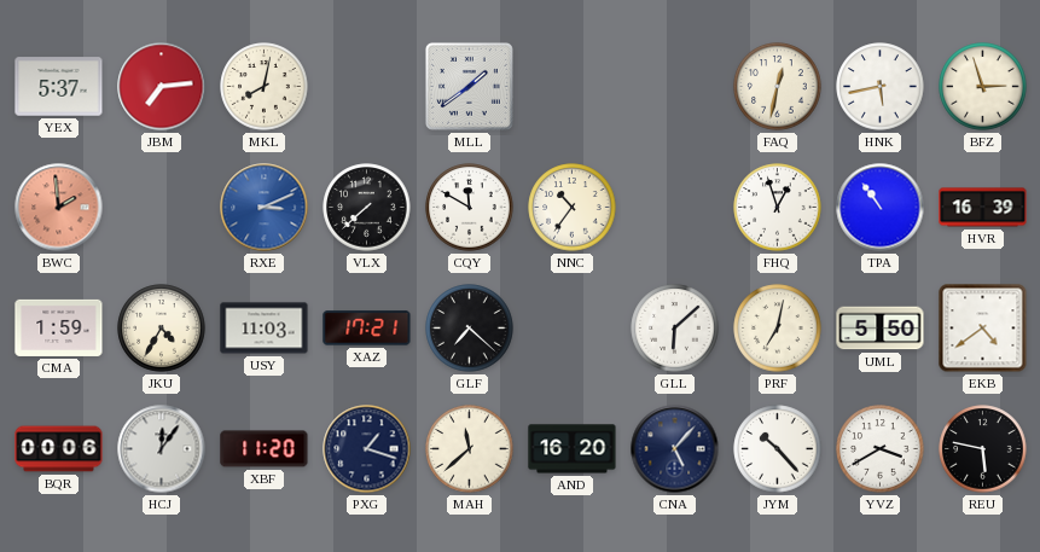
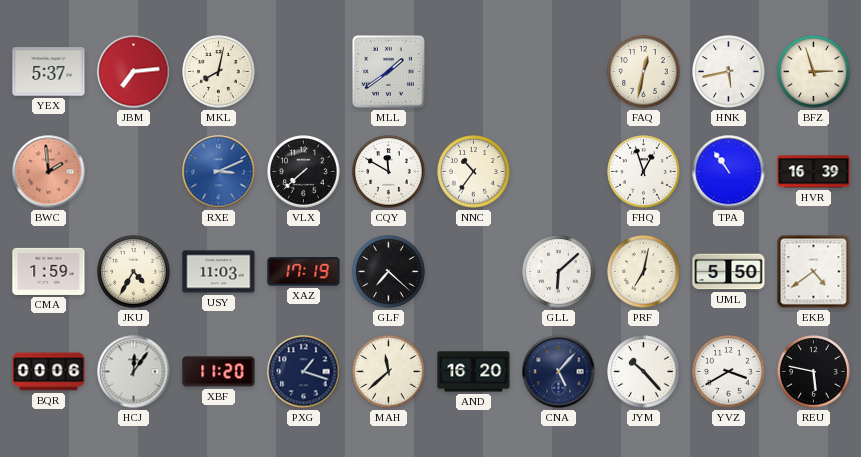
XAZ: 17:21 -> 17:19 (304, 272)
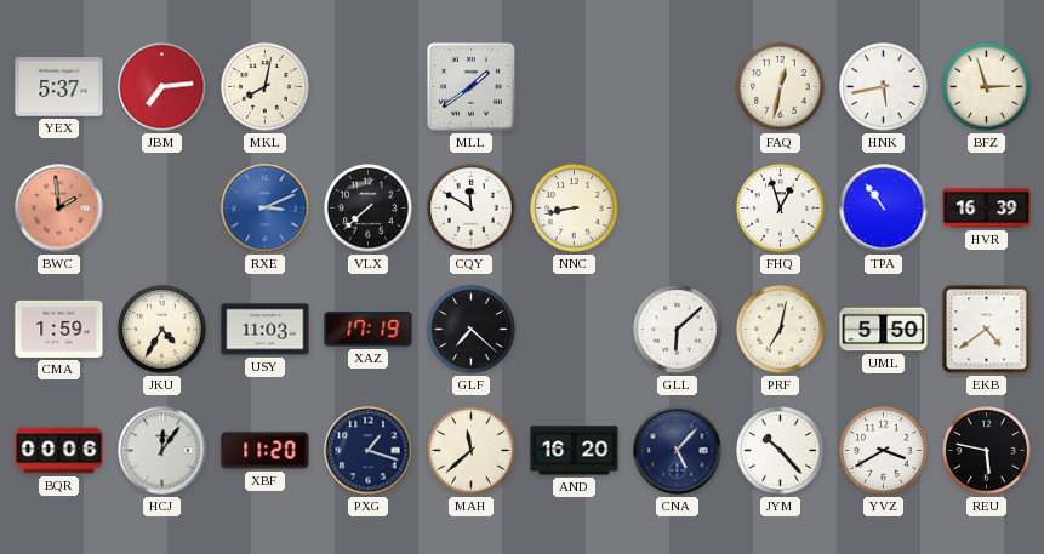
NNC: 10:36 -> 8:43 (575, 209)
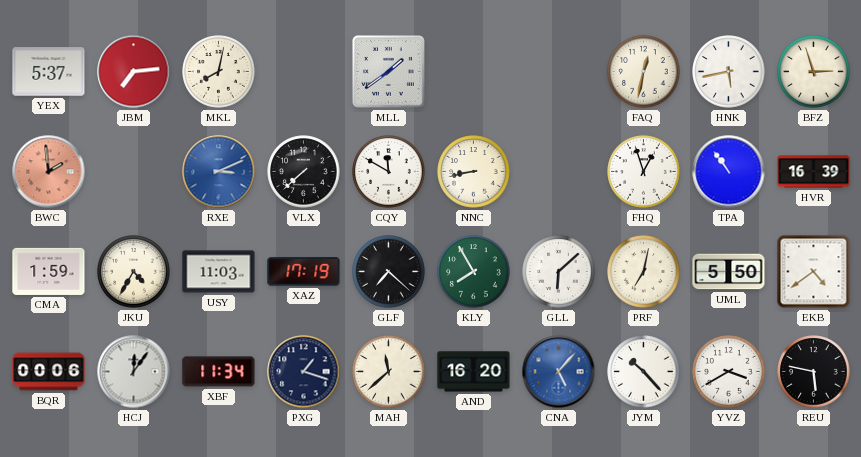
KLY: none -> 7:55 (474, 272)
XBF: 11:20 -> 11:34 (219, 372)
CNA dial: navy -> blue (559, 372)
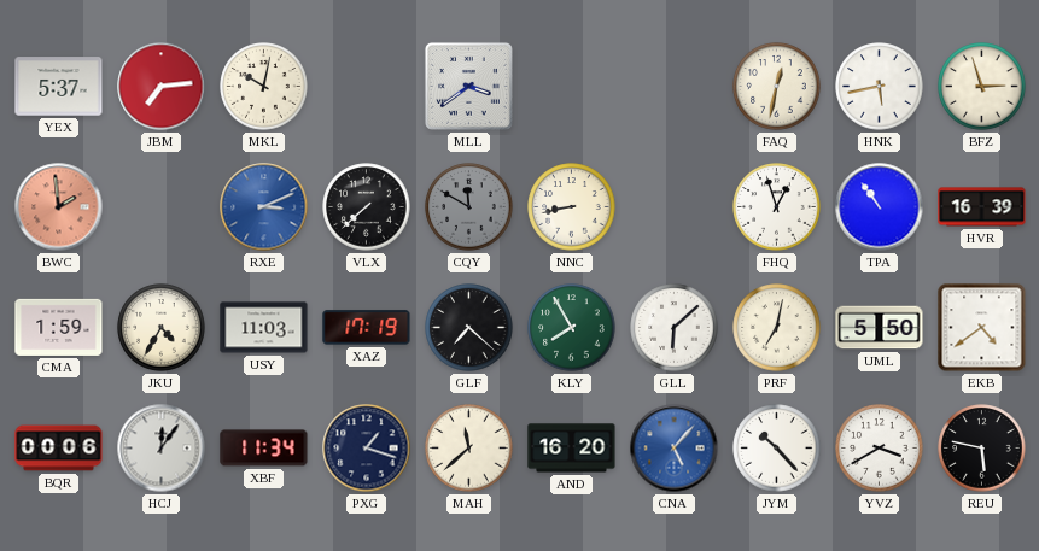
MKL: 8:02 -> 10:02 (264, 87)
MLL: 1:39 -> 3:39 (468, 86)
CQY dial: white -> grey (469, 207)
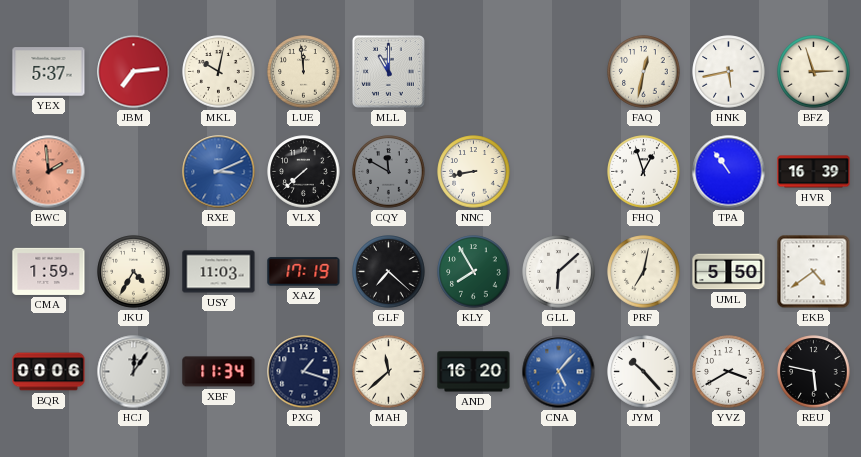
LUE: none -> 11:59 (304, 72)
MLL: 3:39 -> 11:00 (388, 71)
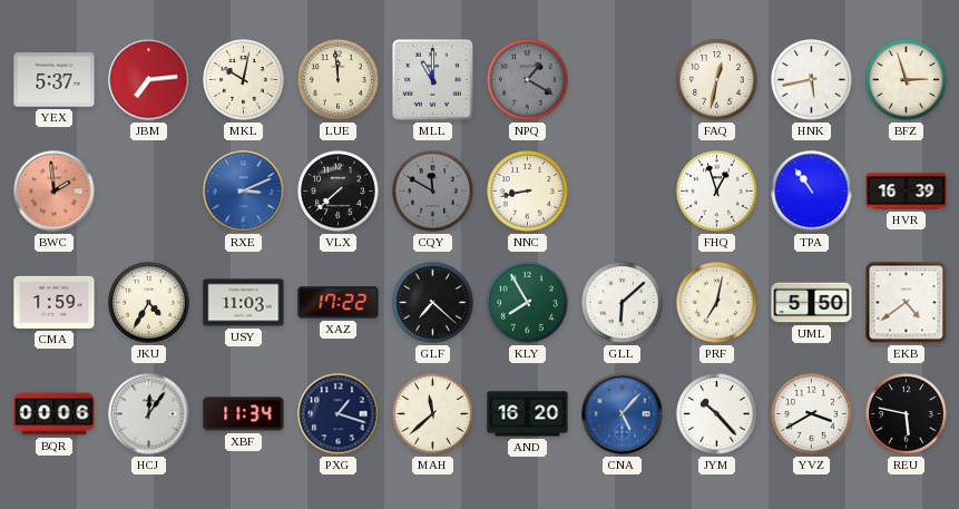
NPQ: none -> 1:20 (528, 80)
XAZ: 17:19 -> 17:22 (339, 303)
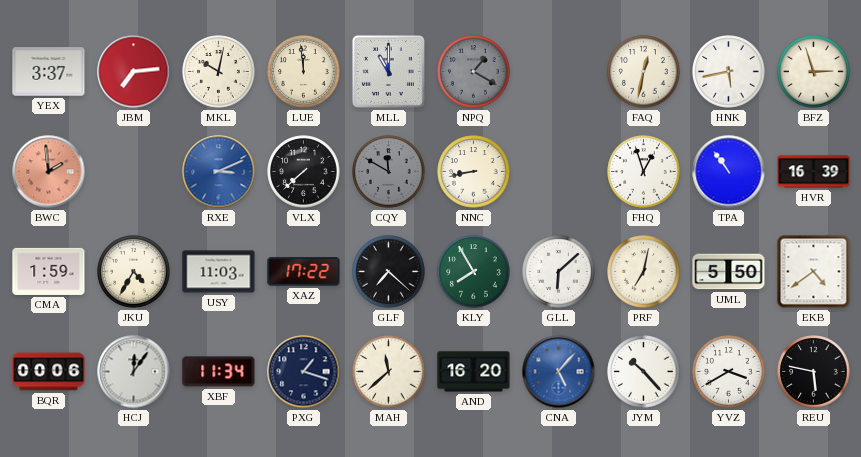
YEX: 5:37 -> 3:37 (49, 72)
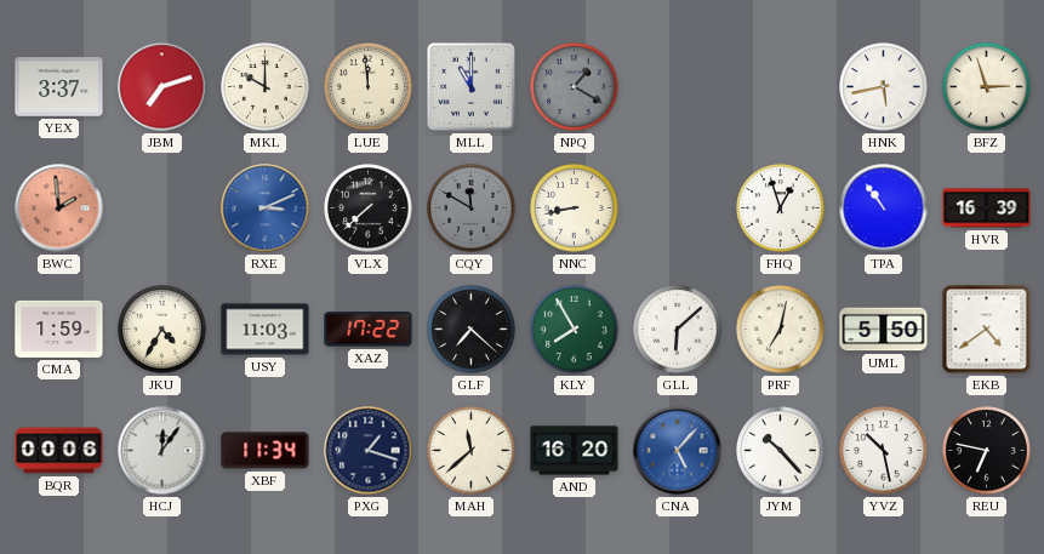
JBM: 7:14 -> 7:12 (162, 87)
MKL: 10:02 -> 10:00 (266, 87)
FAQ: 12:32 -> none (644, 72)
YVZ: 3:40 -> 10:28 (884, 451)
REU: 5:47 -> 6:47 (987, 451)
